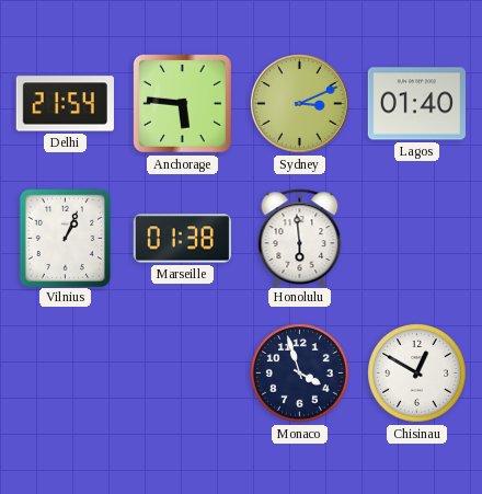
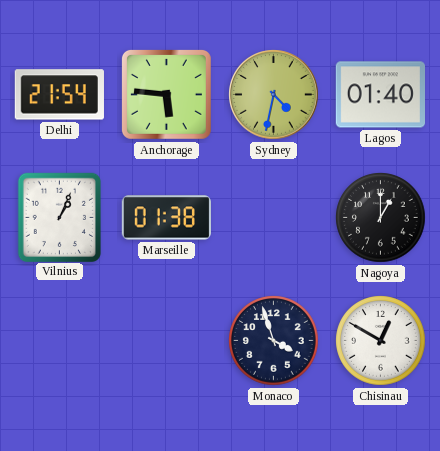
Sydney: 3:11 -> 4:32 (274, 95)
Honolulu: 5:59 -> none (300, 238)
Nagoya: none -> 1:00 (381, 218)
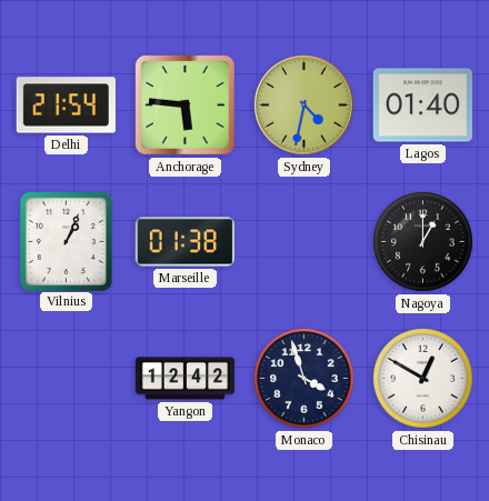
Yangon: none -> 12:42 (186, 379)
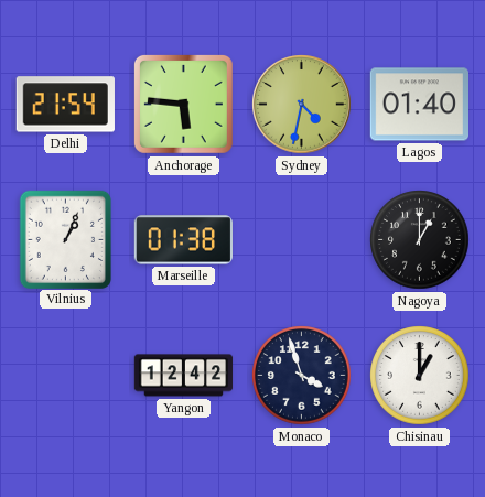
Chisinau: 12:50 -> 1:00 (420, 376)
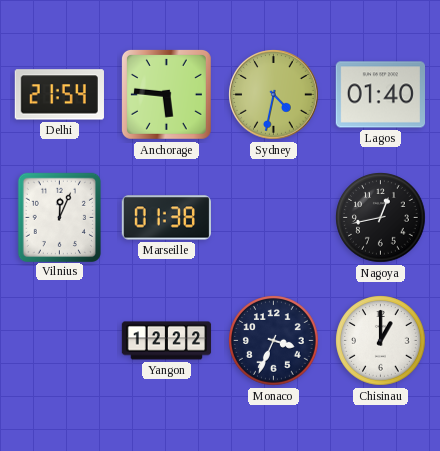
Vilnius: 1:04 -> 12:04 (59, 217)
Nagoya: 1:00 -> 12:43 (381, 218)
Yangon: 12:42 -> 12:22 (167, 341)
Monaco: 3:57 -> 3:34 (274, 341)
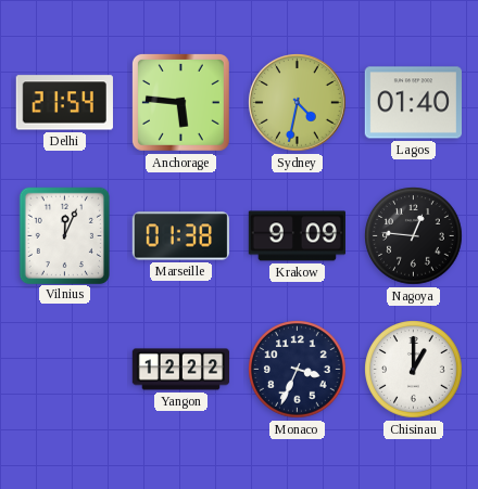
Krakow: none -> 9:09 (297, 236)
Nagoya: 12:43 -> 12:46 (414, 236)
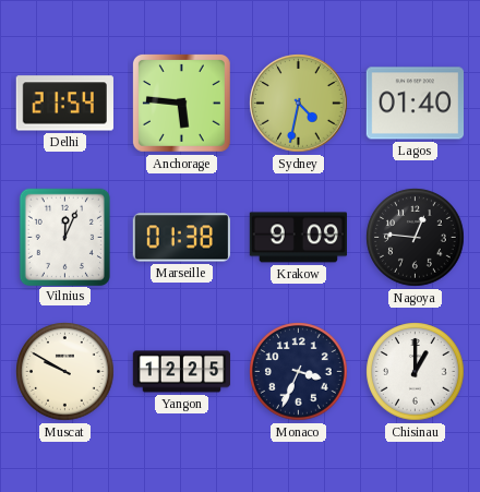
Muscat: none -> 9:50 (65, 372)
Yangon: 12:22 -> 12:25 (182, 372)
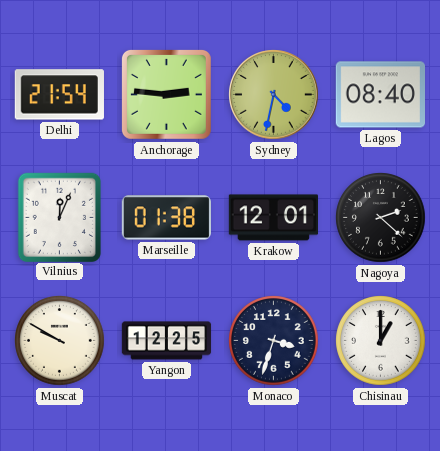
Anchorage: 5:46 -> 2:46 (166, 94)
Lagos: 01:40 -> 08:40 (380, 95)
Krakow: 9:09 -> 12:01 (273, 218)
Nagoya: 12:46 -> 2:22 (381, 218)
Monaco: 3:34 -> 3:33 (274, 341)
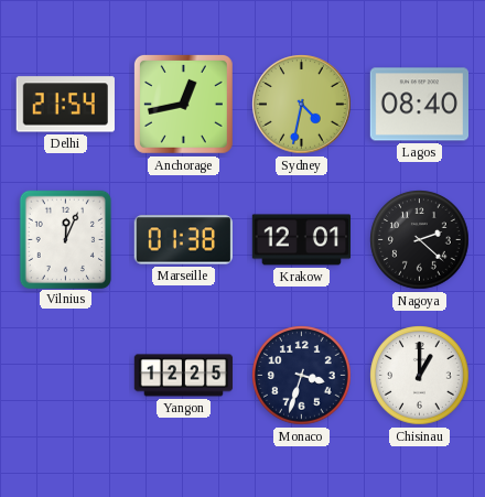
Anchorage: 2:46 -> 12:43 (183, 104)
Muscat: 9:50 -> none (60, 341)
